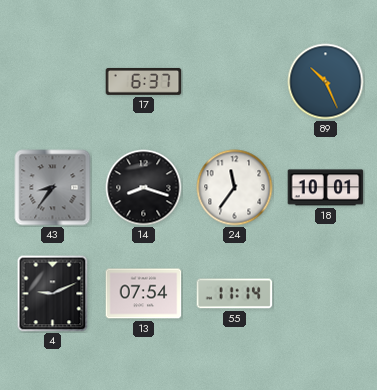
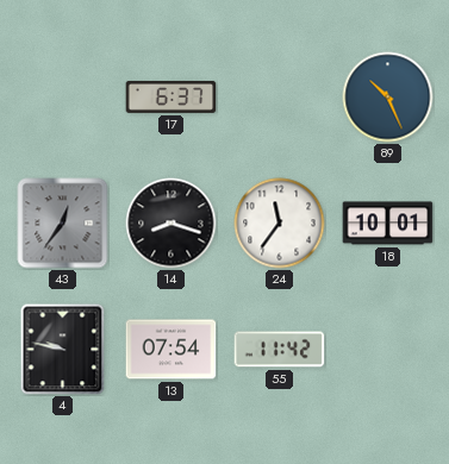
43: 8:36 -> 12:36 (63, 224)
4: 9:11 -> 9:47 (63, 350)
55: 11:14 -> 11:42 (280, 350)
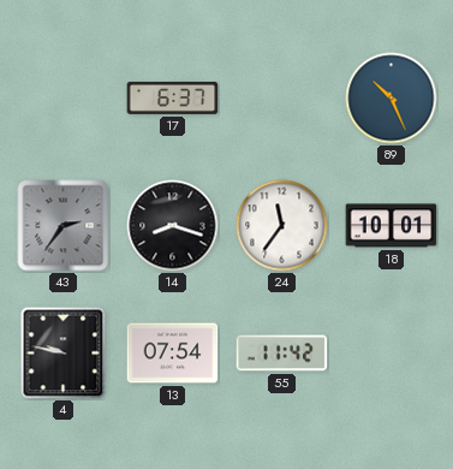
43: 12:36 -> 2:36 (64, 226)
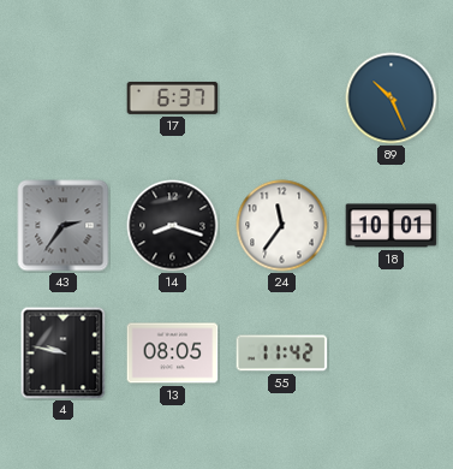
13: 07:54 -> 08:05 (173, 354)
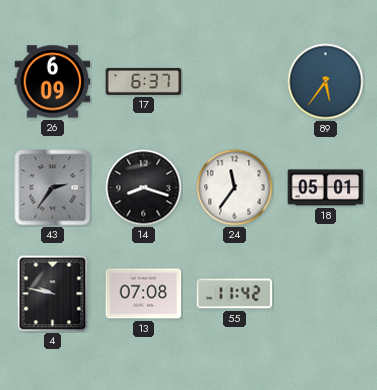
26: none -> 6:09 (53, 82)
89: 10:26 -> 5:36 (326, 82)
18: 10:01 -> 05:01 (326, 188)
13: 08:05 -> 07:08 (144, 294)
